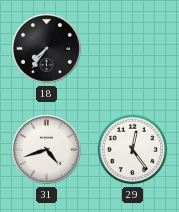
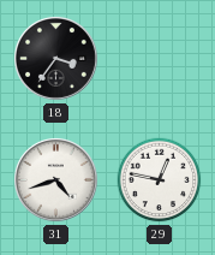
18: 7:36 -> 3:36 (56, 59)
29: 12:24 -> 12:47 (160, 180)
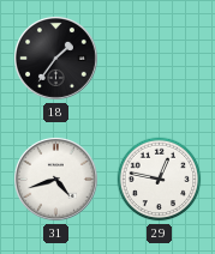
18: 3:36 -> 1:36 (56, 59)
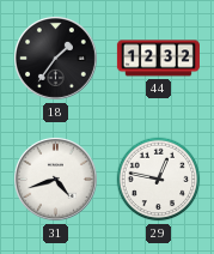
44: none -> 12:32 (158, 59)
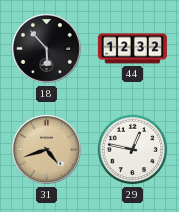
18: 1:36 -> 5:53 (47, 49)
31 dial: white -> champagne (47, 150)
